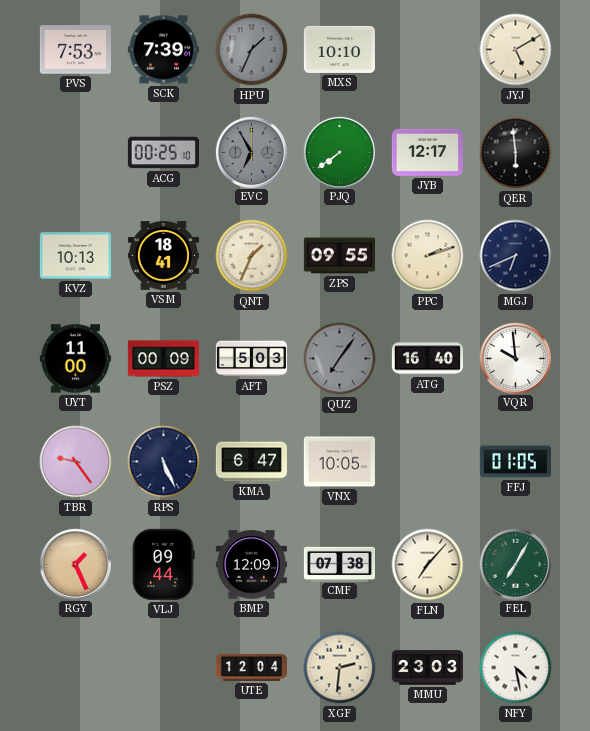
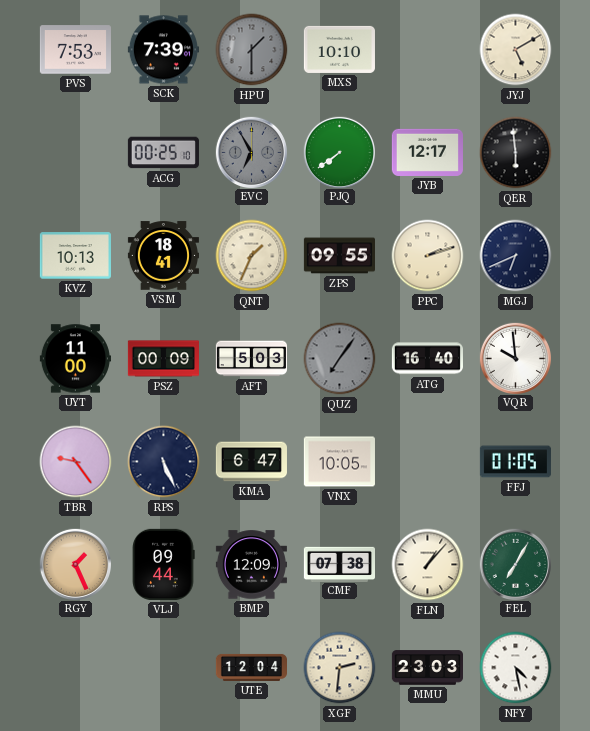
HPU: 1:34 -> 1:30 (252, 50)
FLN: 7:07 -> 1:07 (428, 565)
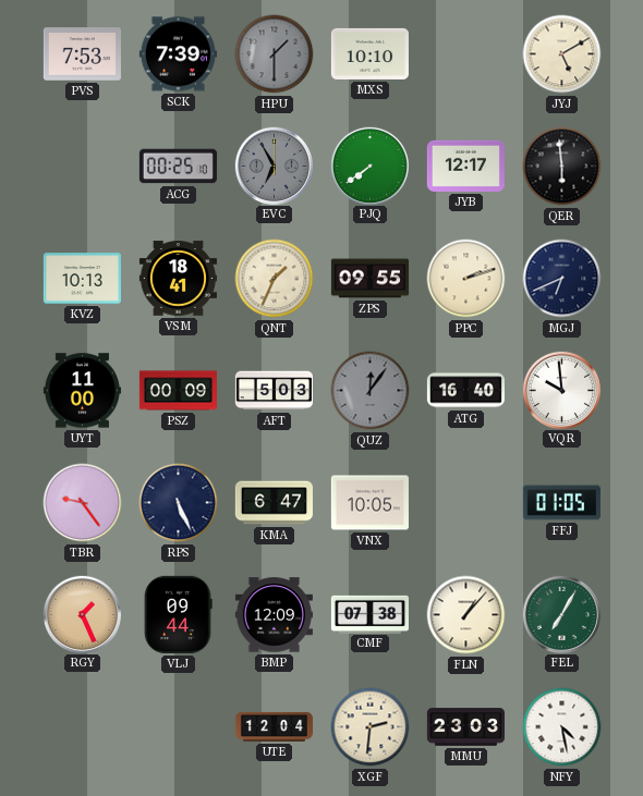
QUZ: 7:06 -> 12:06 (371, 391)
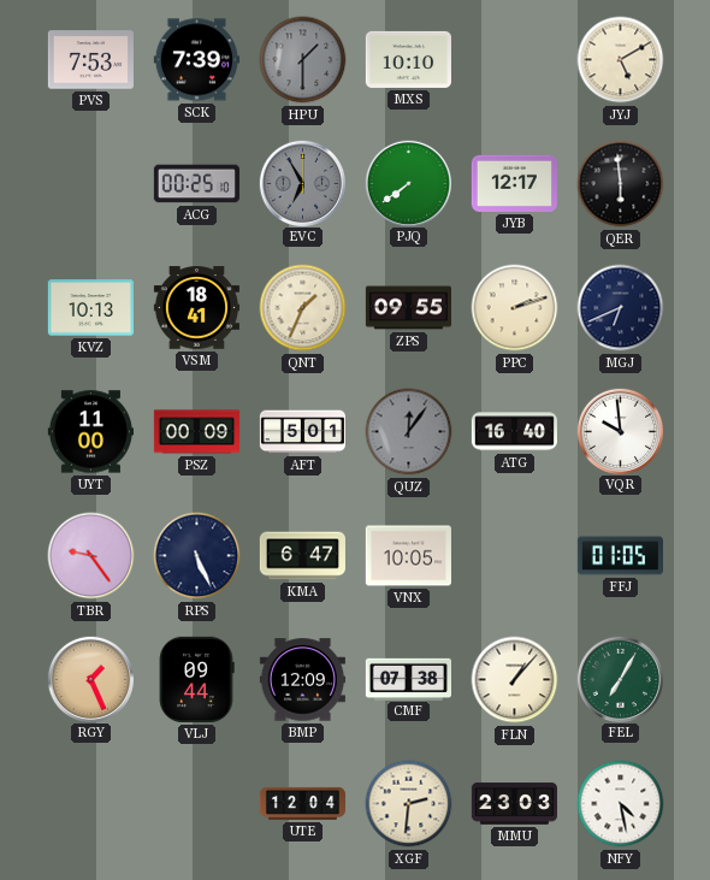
AFT: 5:03 -> 5:01 (302, 432)
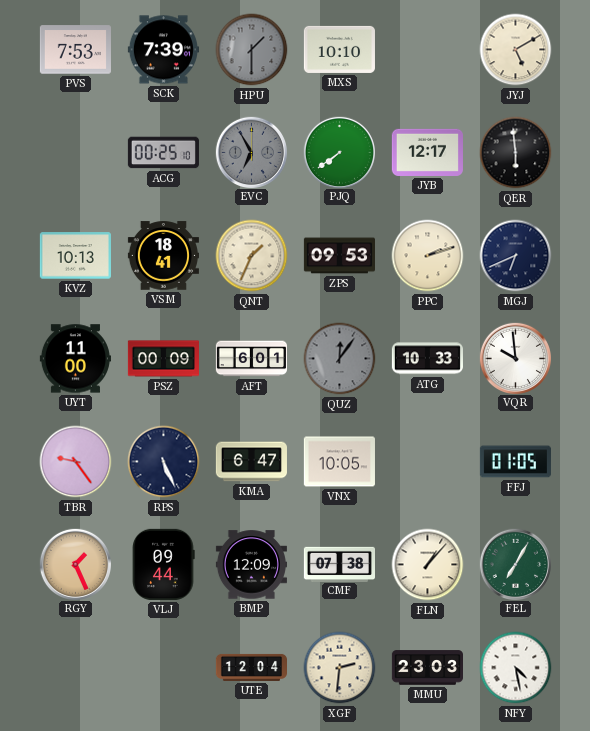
ZPS: 09:55 -> 09:53 (339, 256)
AFT: 5:01 -> 6:01 (251, 359)
ATG: 16:40 -> 10:33 (427, 359)
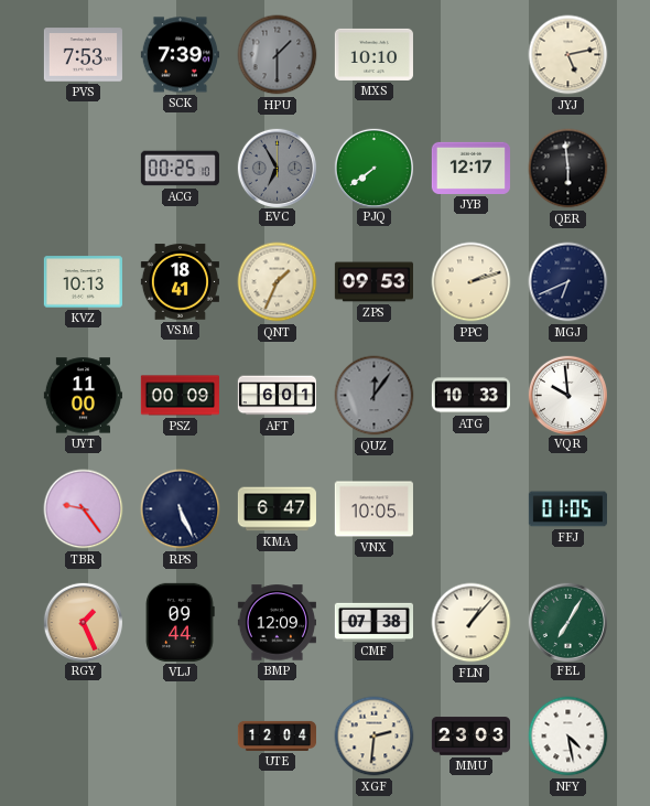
JYJ: 5:10 -> 5:13 (568, 55)
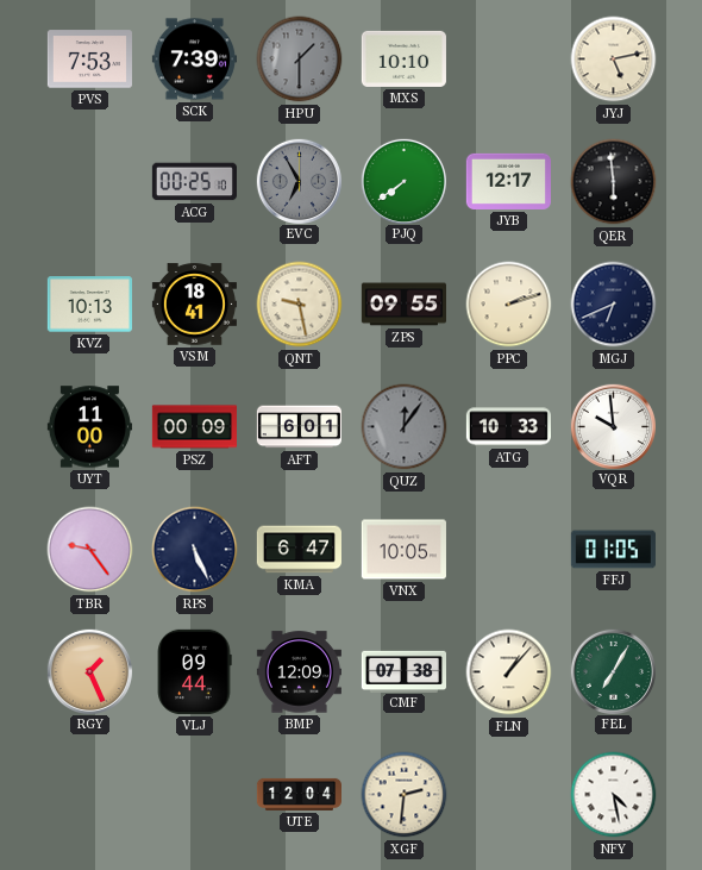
QNT: 1:34 -> 9:28 (300, 305)
ZPS: 09:53 -> 09:55 (403, 305)
MMU: 23:03 -> none (470, 737)
